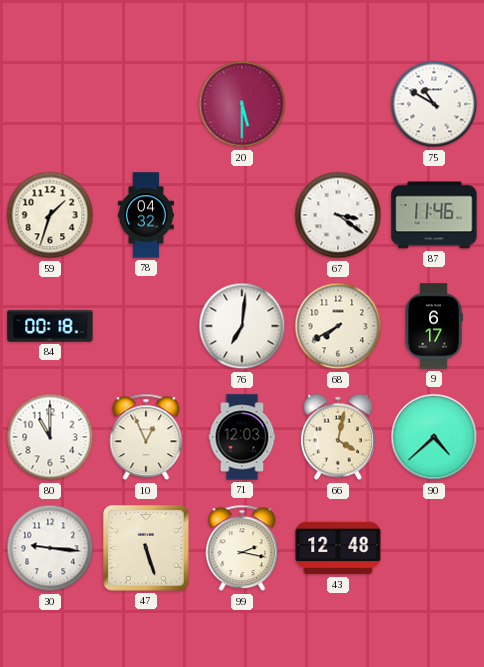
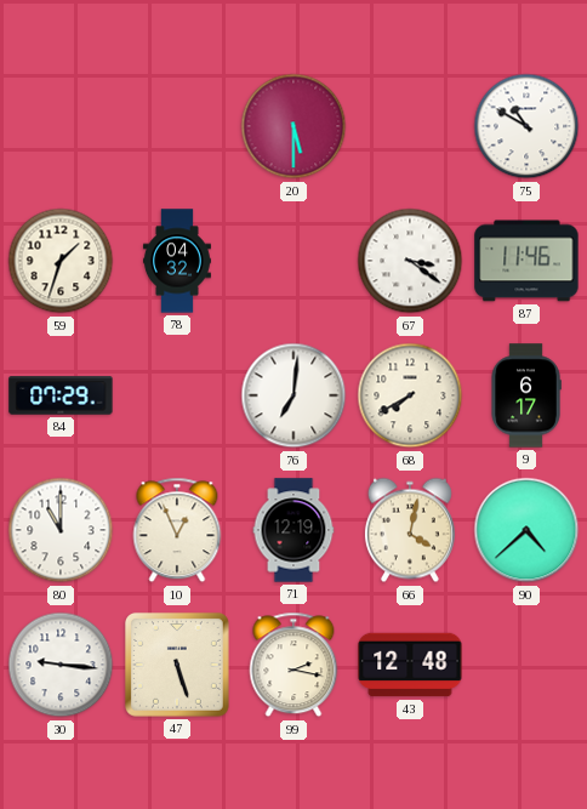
84: 00:18 -> 07:29 (61, 395)
71: 12:03 -> 12:19 (293, 530)
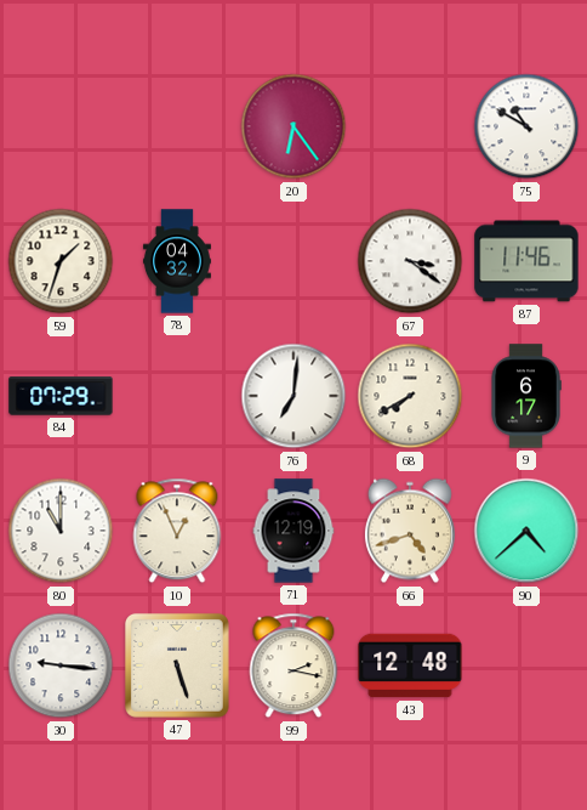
20: 5:30 -> 6:24 (293, 126)
66: 4:02 -> 4:42 (410, 531)
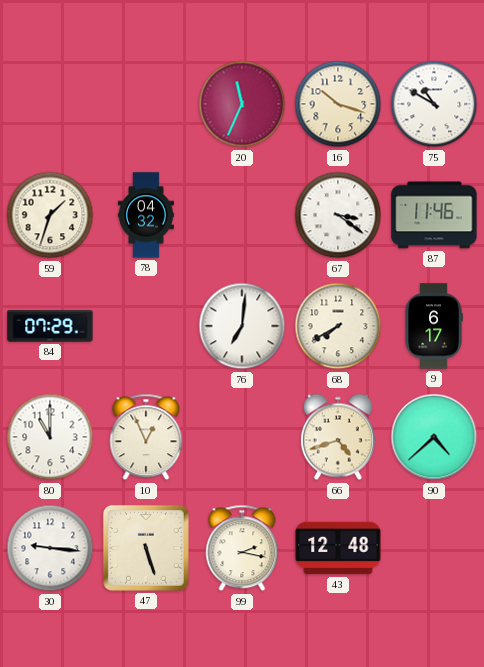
20: 6:24 -> 11:34 (242, 104)
16: none -> 10:18 (338, 104)
71: 12:19 -> none (293, 531)
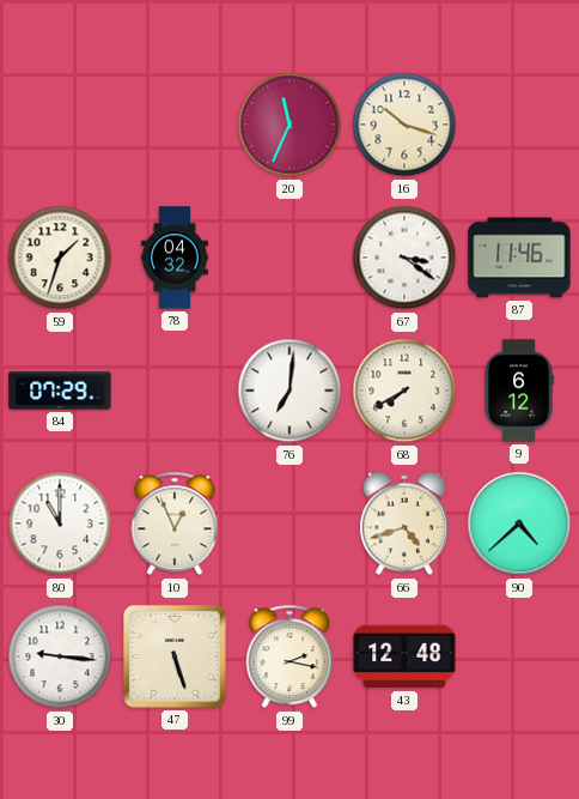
75: 10:50 -> none (434, 104)
9: 6:17 -> 6:12 (519, 391)
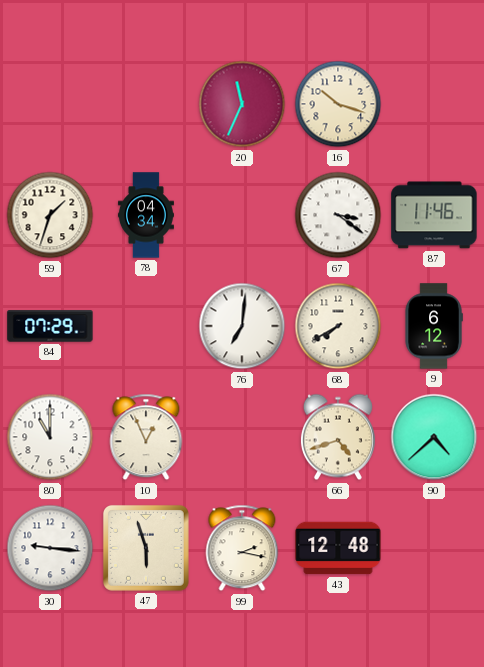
78: 04:32 -> 04:34 (146, 215)
47: 5:27 -> 5:57 (146, 548)
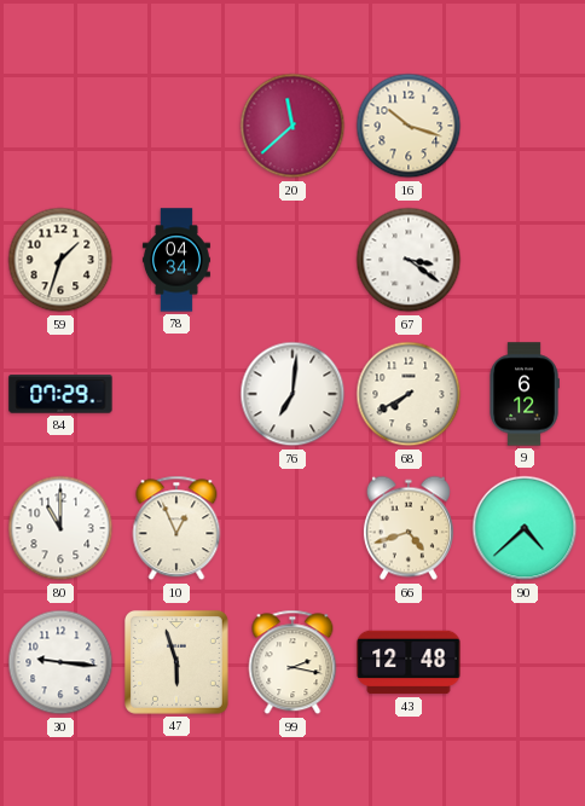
20: 11:34 -> 11:38 (292, 126)
87: 11:46 -> none (434, 215)
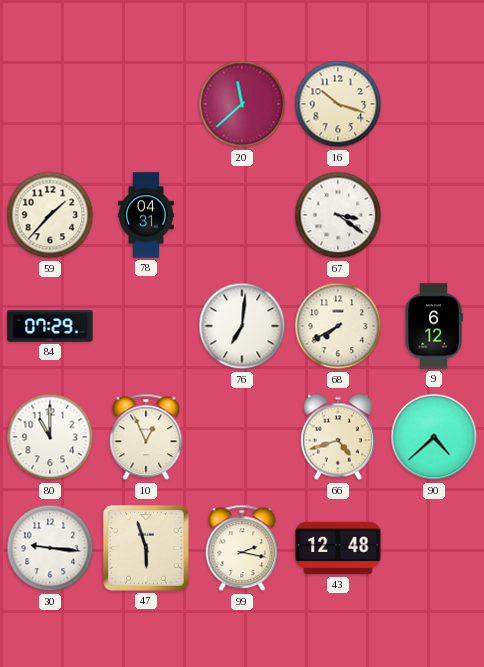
59: 1:33 -> 1:37 (50, 215)
78: 04:34 -> 04:31 (146, 215)
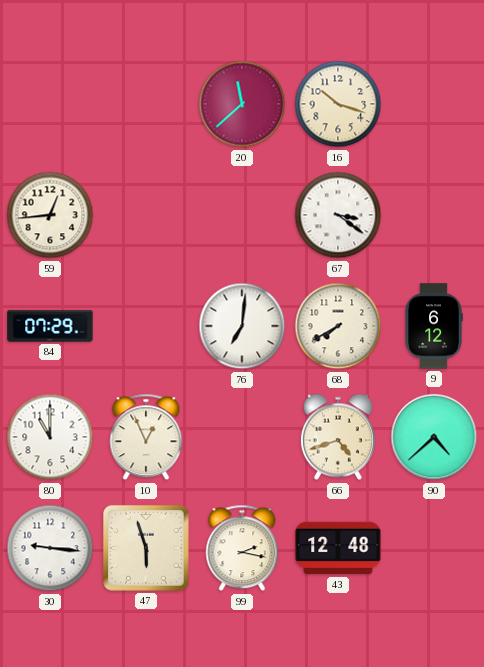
59: 1:37 -> 12:44 (50, 215)
78: 04:31 -> none (146, 215)
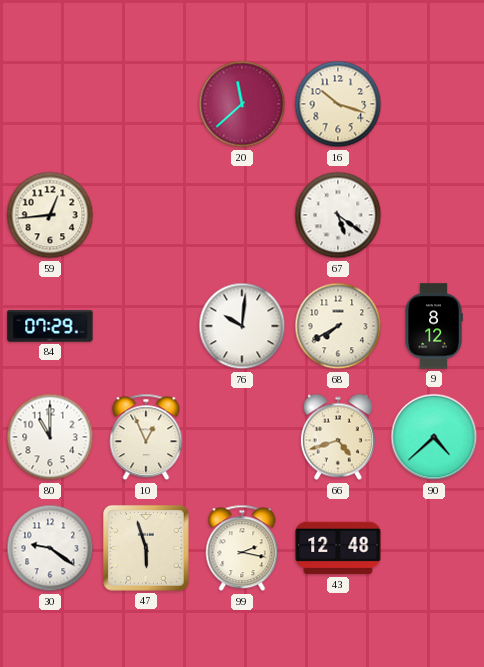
67: 3:21 -> 5:21 (338, 215)
76: 7:01 -> 10:01 (242, 326)
9: 6:12 -> 8:12 (434, 326)
30: 9:16 -> 9:21 (50, 548)
